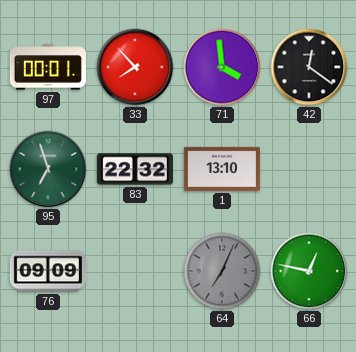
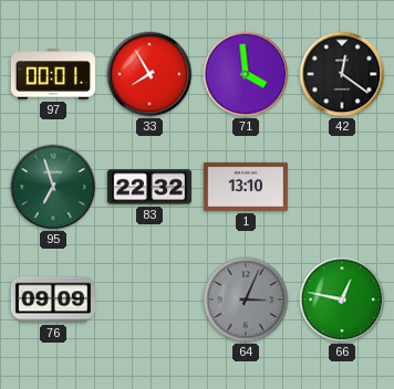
33: 7:53 -> 7:55 (149, 74)
64: 7:04 -> 3:04 (246, 299)
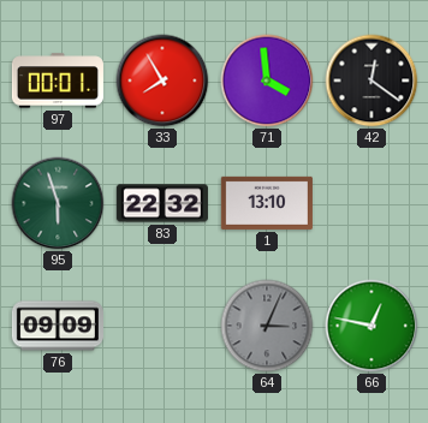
95: 6:57 -> 5:57 (58, 203)
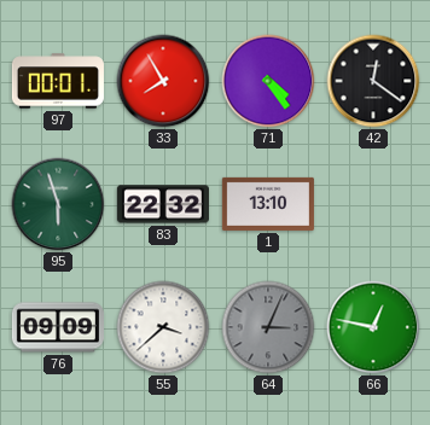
71: 3:59 -> 4:24 (268, 81)
55: none -> 3:38 (163, 327)
